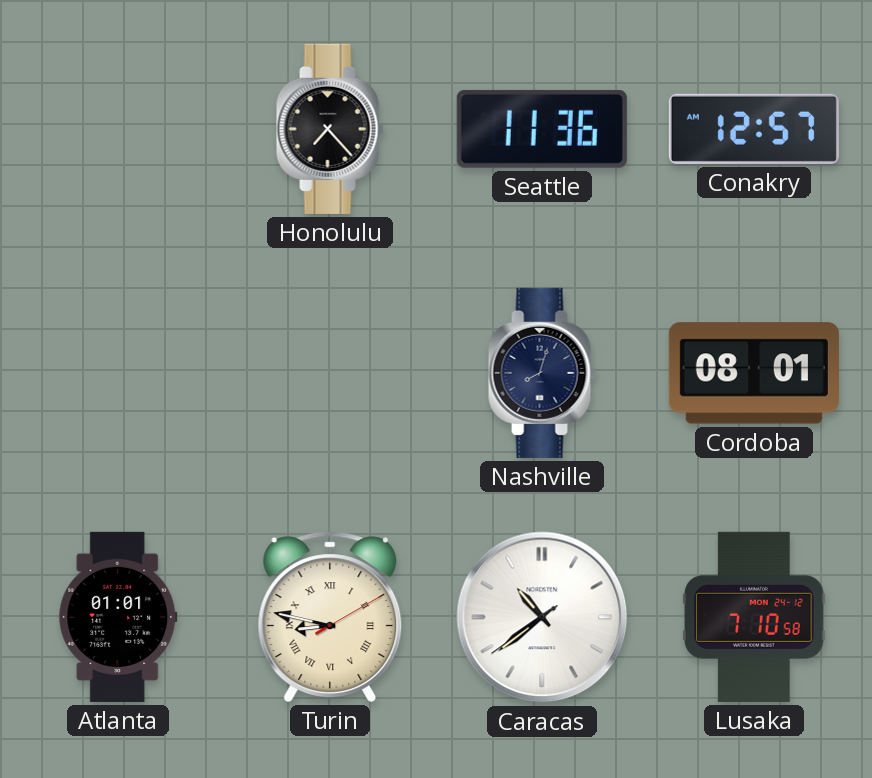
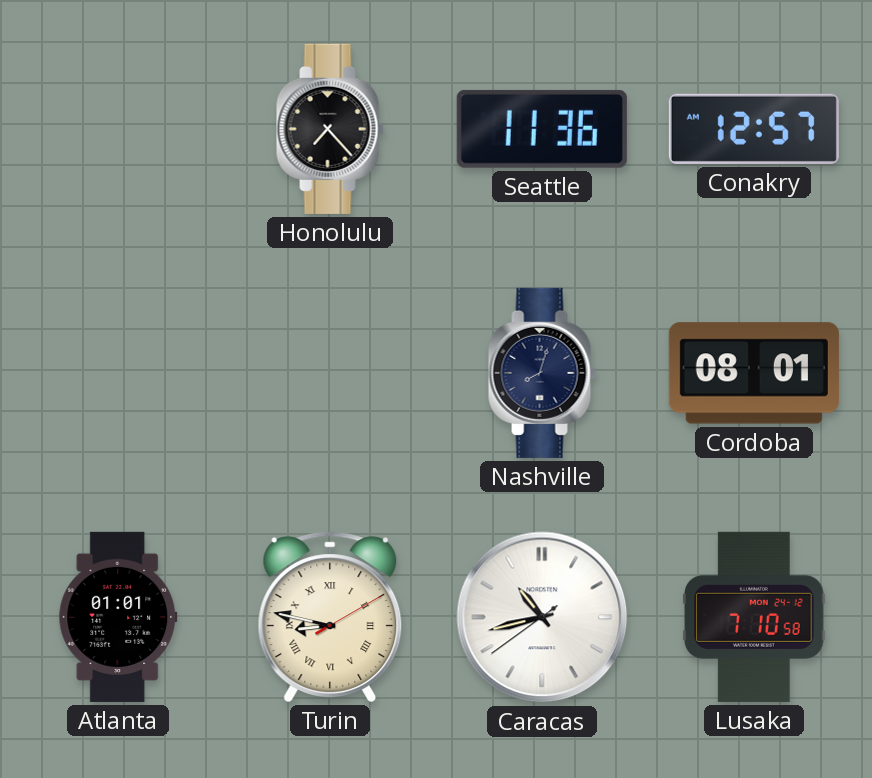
Caracas: 10:38 -> 10:42 (542, 617)
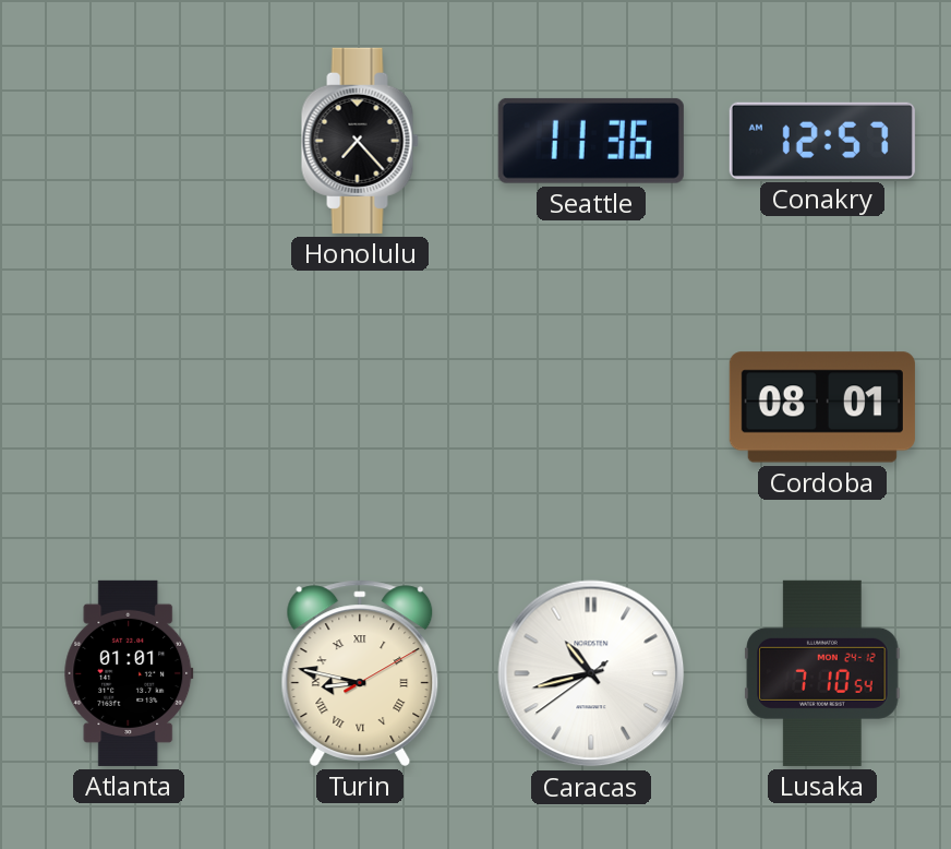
Nashville: 8:03 -> none (542, 373)
Lusaka: 7:10:58 -> 7:10:54 (822, 673)
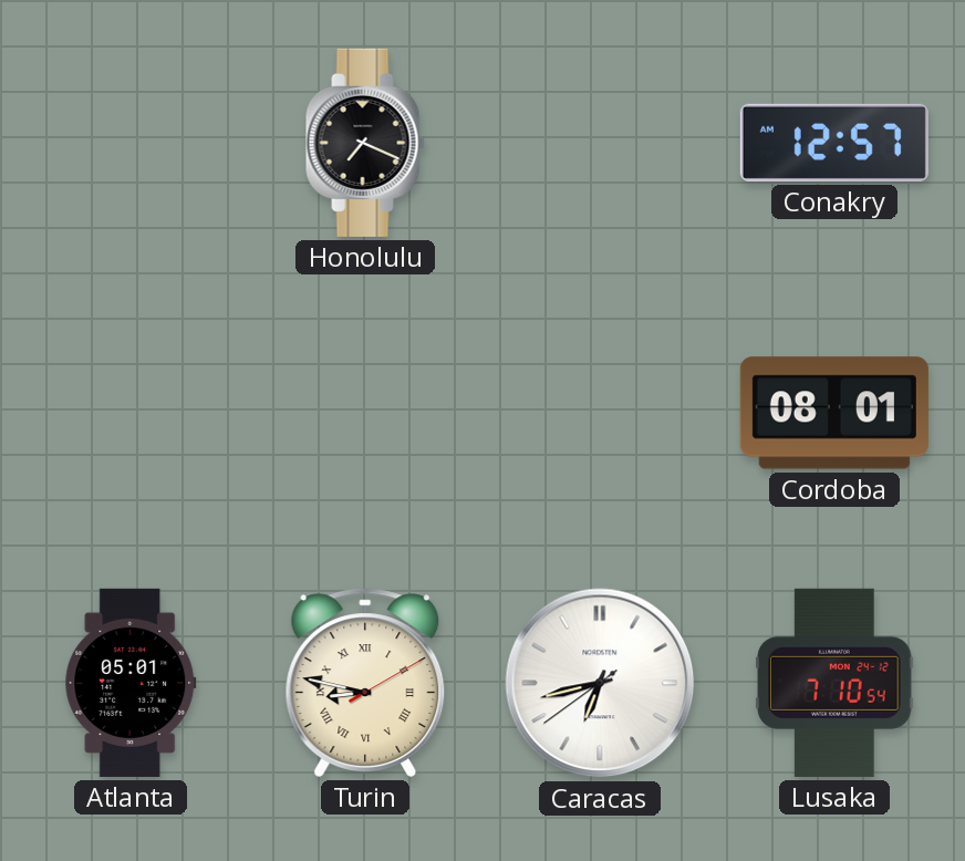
Honolulu: 7:23 -> 7:19 (365, 143)
Seattle: 11:36 -> none (591, 141)
Atlanta: 01:01 -> 05:01 (131, 683)
Caracas: 10:42 -> 6:42 (600, 683)
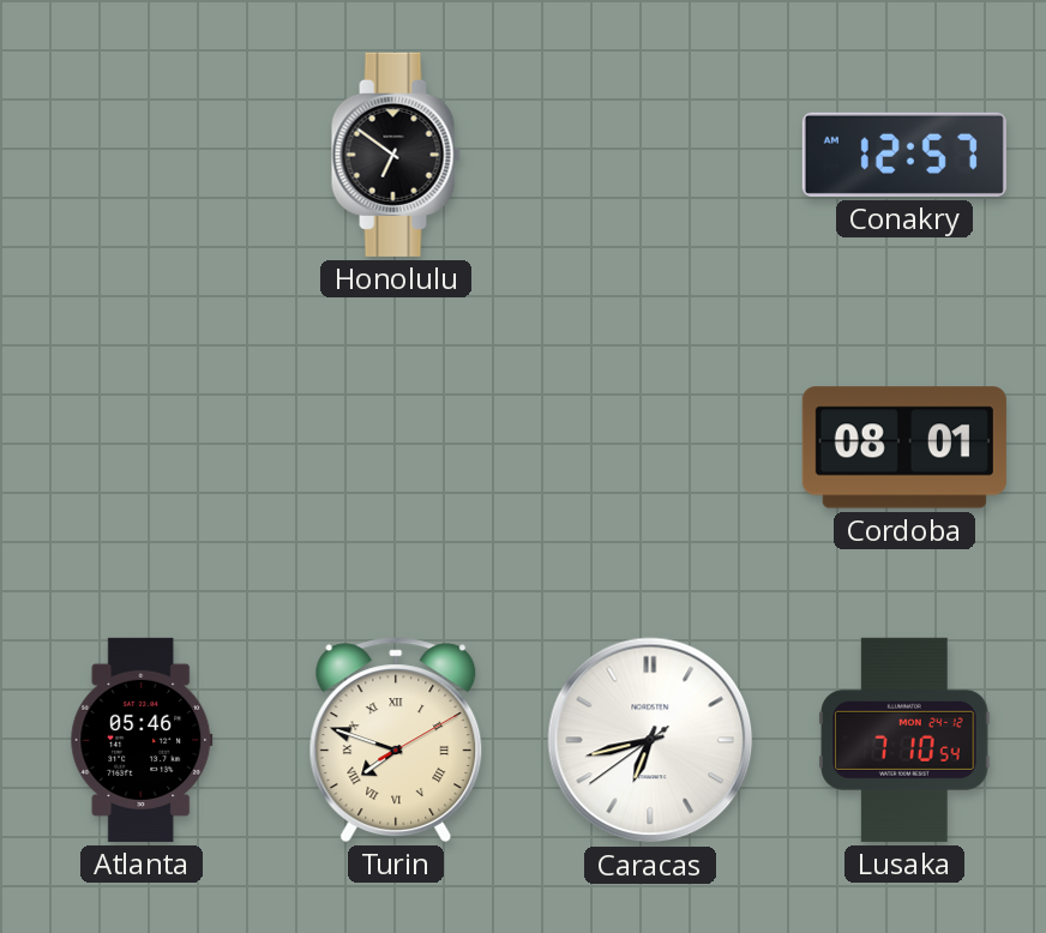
Honolulu: 7:19 -> 6:51 (396, 155)
Atlanta: 05:01 -> 05:46 (142, 740)
Turin: 8:47 -> 7:48 (396, 740)
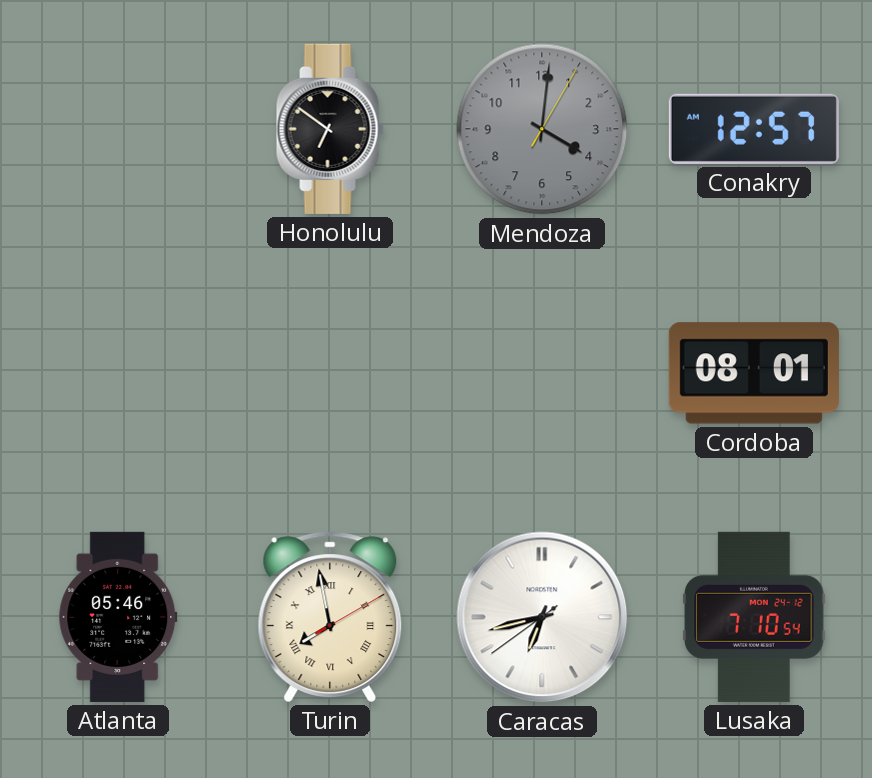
Mendoza: none -> 4:01 (542, 129)
Turin: 7:48 -> 7:58 (330, 617)
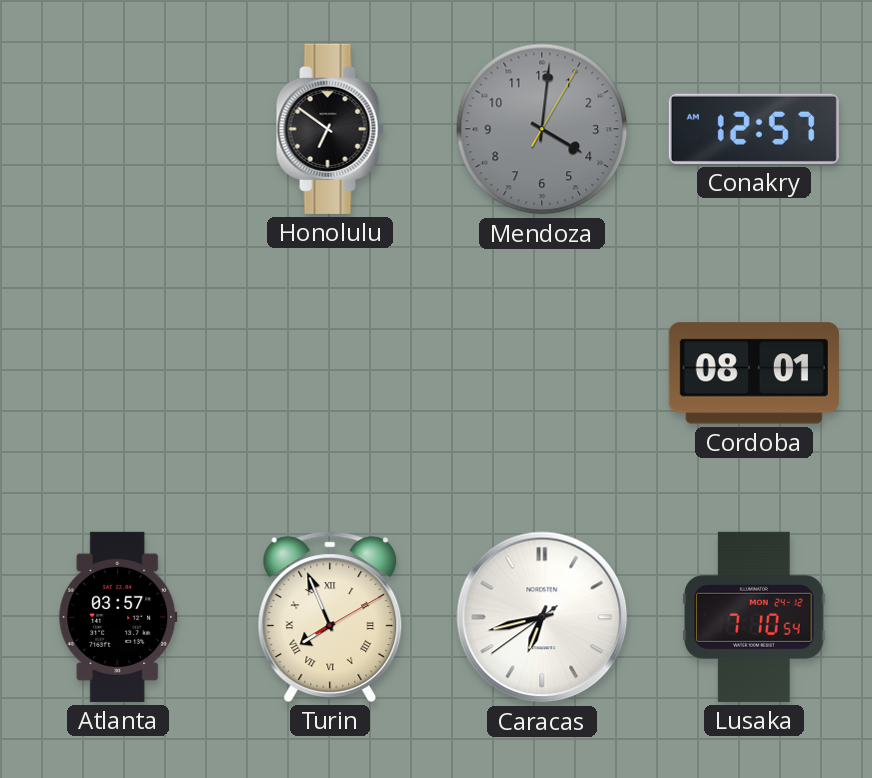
Atlanta: 05:46 -> 03:57 (118, 617)
Turin: 7:58 -> 7:56 (330, 617)
